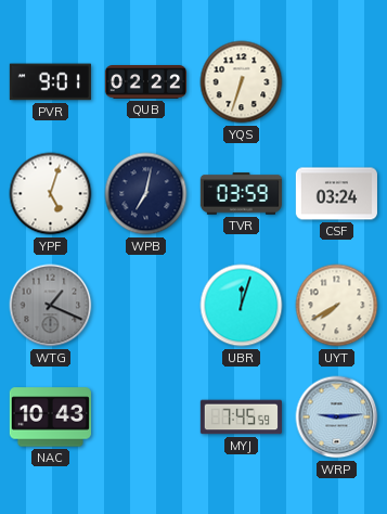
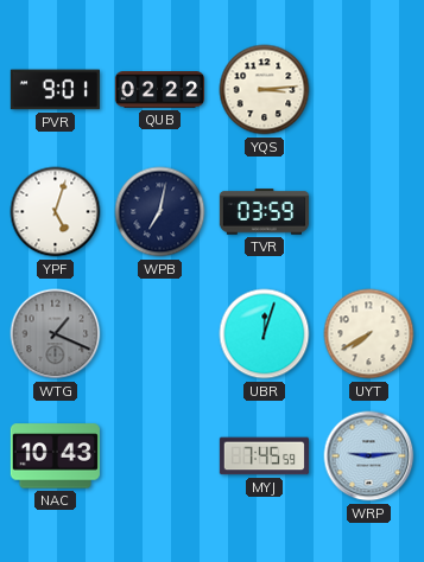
YQS: 6:33 -> 3:14 (265, 90)
CSF: 03:24 -> none (336, 194)
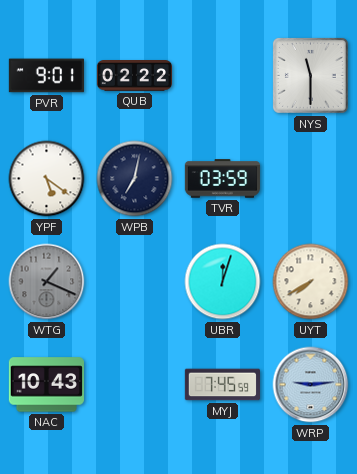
YQS: 3:14 -> none (265, 90)
NYS: none -> 11:30 (310, 75)
YPF: 5:03 -> 5:21 (47, 179)
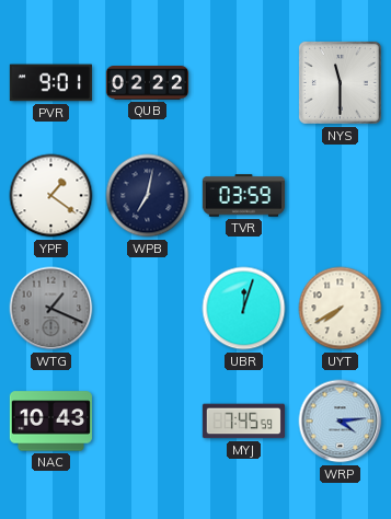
YPF: 5:21 -> 1:21 (51, 196)
WRP: 9:14 -> 4:14 (341, 422)
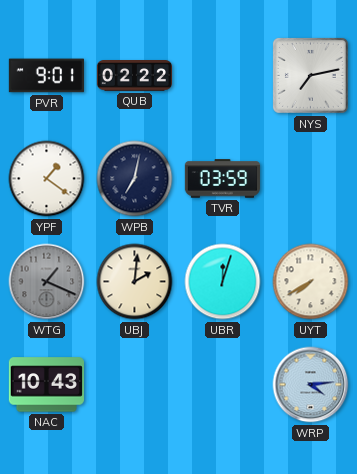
NYS: 11:30 -> 7:13 (310, 75)
UBJ: none -> 2:01 (135, 282)
MYJ: 7:45 -> none (243, 422)
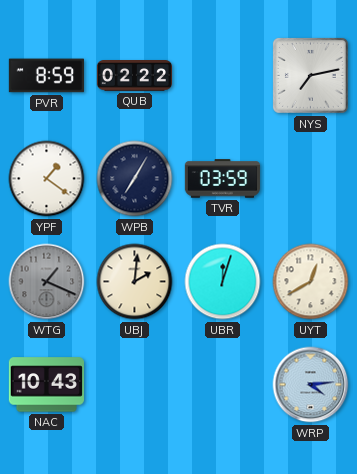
PVR: 9:01 -> 8:59 (46, 76)
WPB: 7:02 -> 7:05 (135, 179)
UYT: 7:40 -> 12:40 (311, 282)
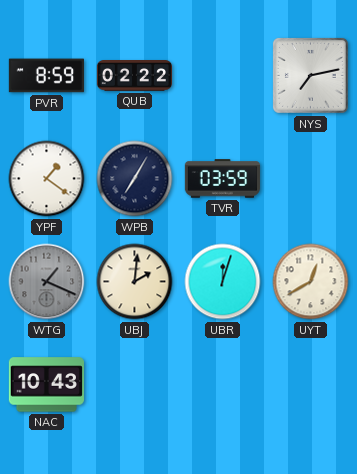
WRP: 4:14 -> none (311, 385)
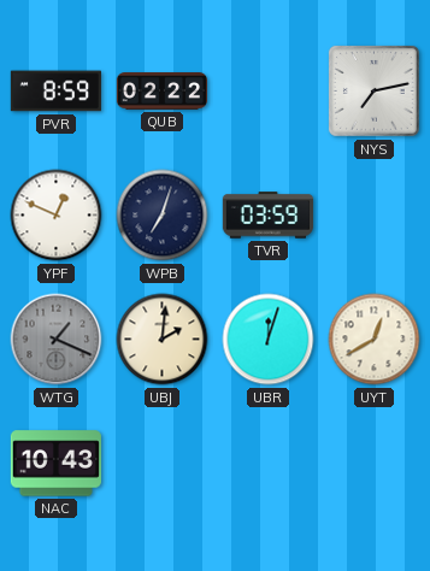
YPF: 1:21 -> 12:49 (57, 216)
WPB: 7:05 -> 7:03 (163, 216)
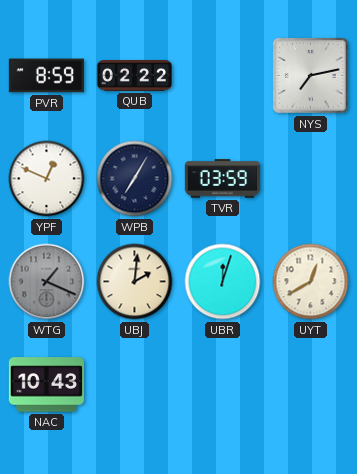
WPB: 7:03 -> 7:05 (135, 179)
